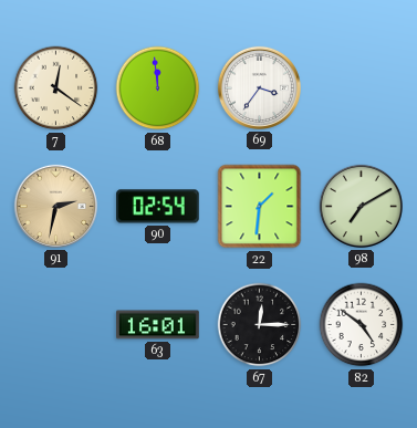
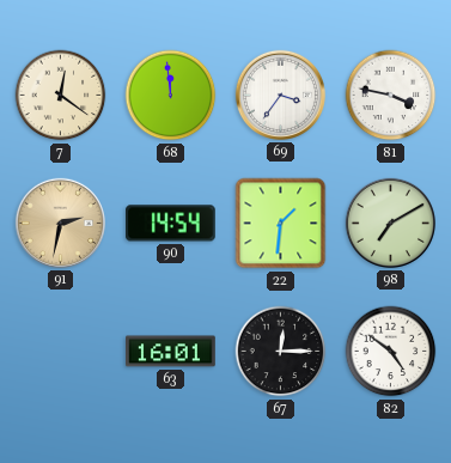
81: none -> 3:47 (391, 96)
90: 02:54 -> 14:54 (171, 224)
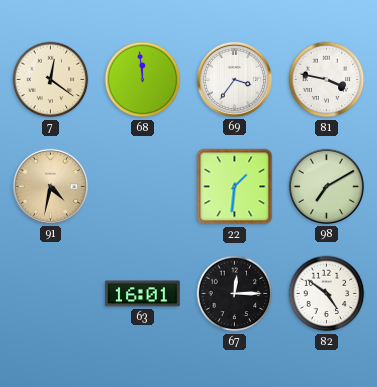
91: 2:32 -> 4:32 (50, 186)
90: 14:54 -> none (171, 224)
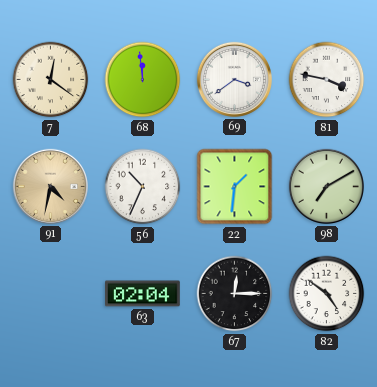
69: 3:36 -> 3:39 (234, 79)
56: none -> 10:34 (143, 187)
63: 16:01 -> 02:04 (143, 294)
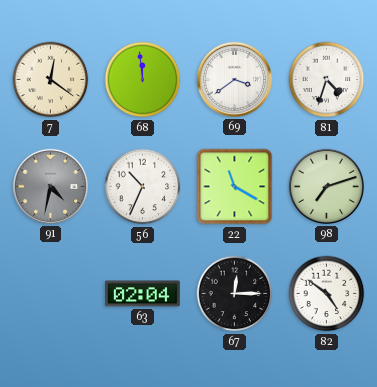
81: 3:47 -> 4:33 (327, 80)
91 dial: champagne -> grey (50, 186)
22: 1:31 -> 11:20 (235, 187)
98: 7:10 -> 7:12 (326, 186)
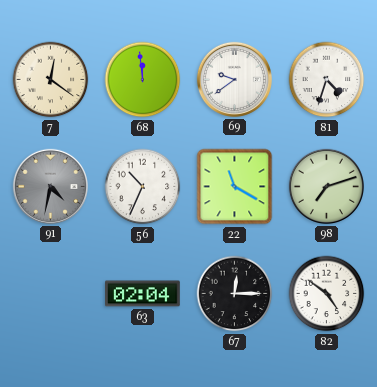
69: 3:39 -> 9:39 (234, 79)
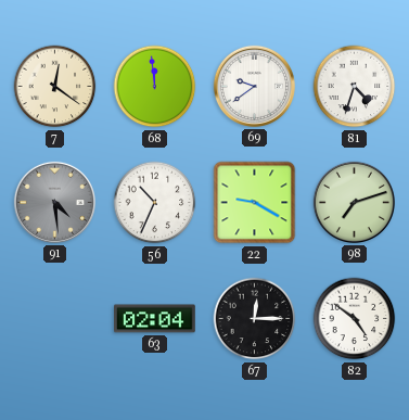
91: 4:32 -> 4:29 (54, 202)
22: 11:20 -> 9:20 (255, 203)
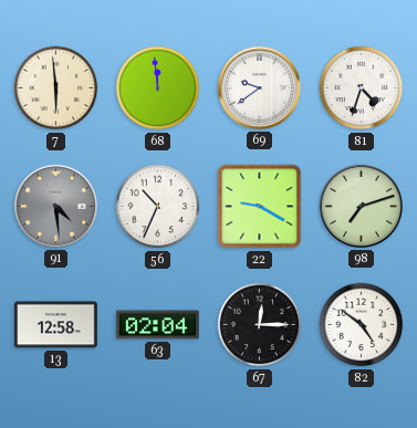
7: 12:21 -> 5:59 (56, 88)
13: none -> 12:58 (56, 325)
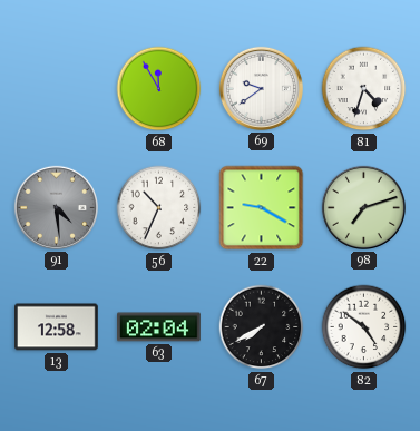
7: 5:59 -> none (56, 88)
68: 11:59 -> 11:55 (159, 89)
67: 12:15 -> 7:40 (262, 327)
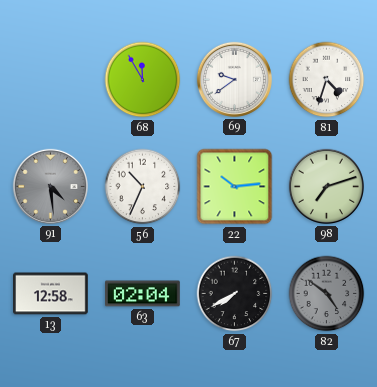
22: 9:20 -> 10:14 (235, 187)
82 dial: white -> grey (327, 294)
